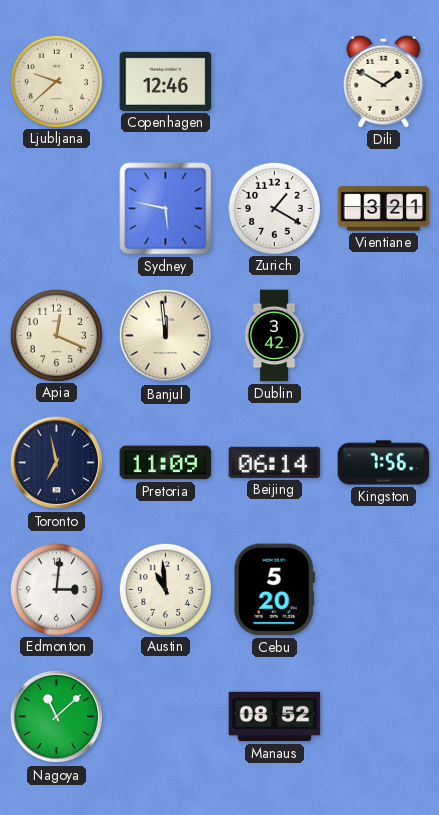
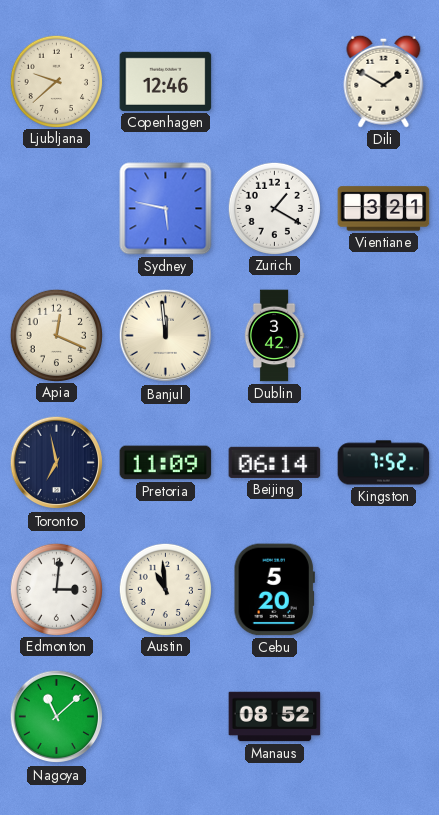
Kingston: 7:56 -> 7:52 (384, 463)
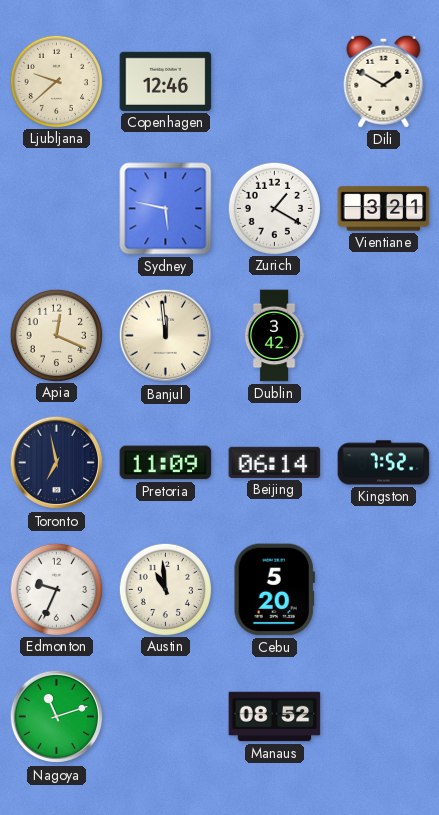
Edmonton: 3:01 -> 9:34 (56, 589)
Nagoya: 11:08 -> 11:12 (57, 717)
